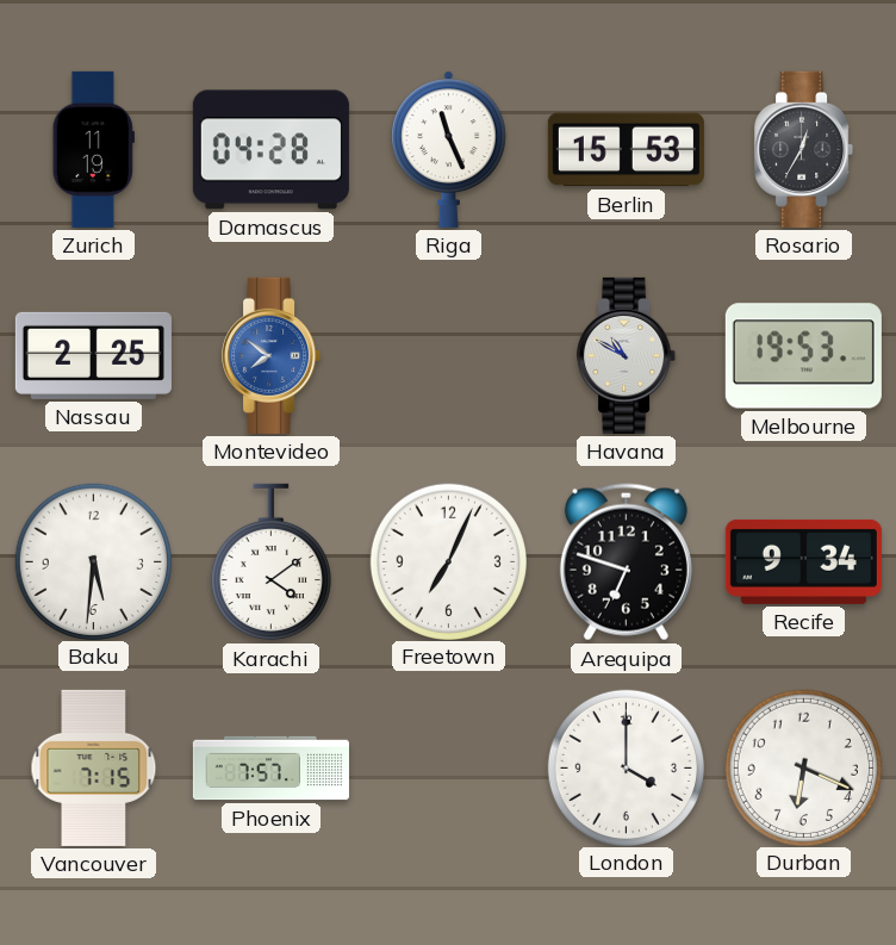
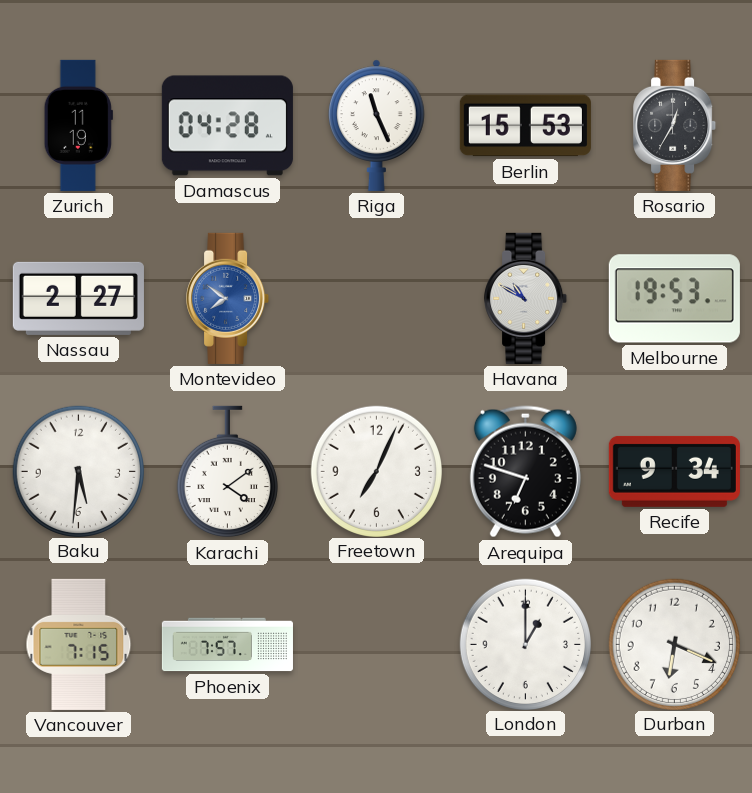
Nassau: 2:25 -> 2:27 (78, 298)
London: 4:00 -> 1:00 (525, 644)
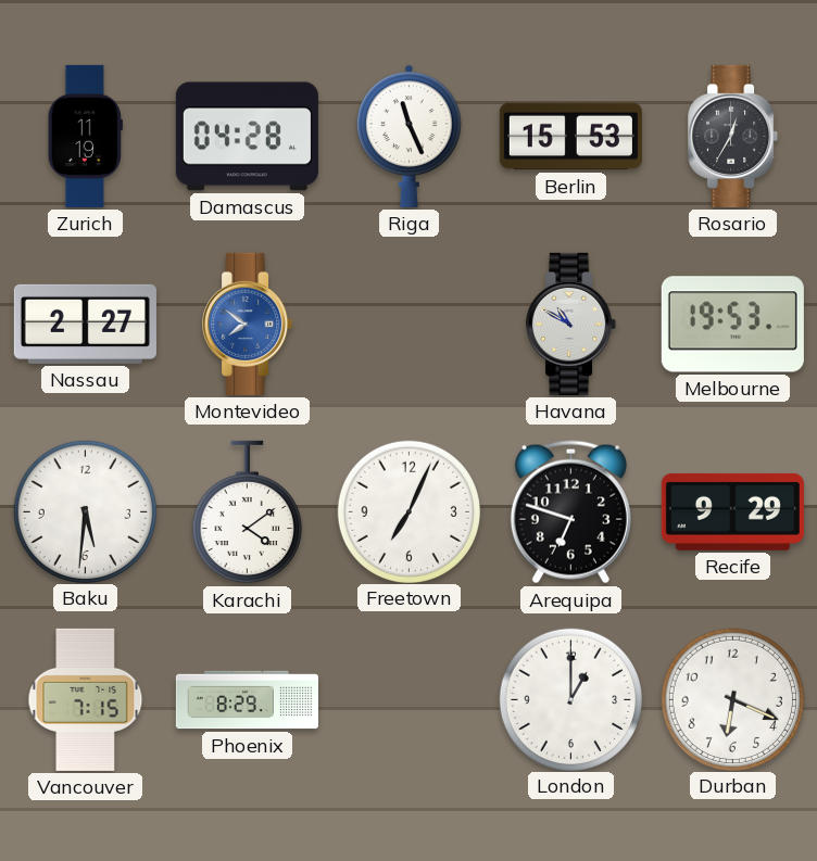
Recife: 9:34 -> 9:29 (732, 511)
Phoenix: 7:57 -> 8:29 (247, 700)
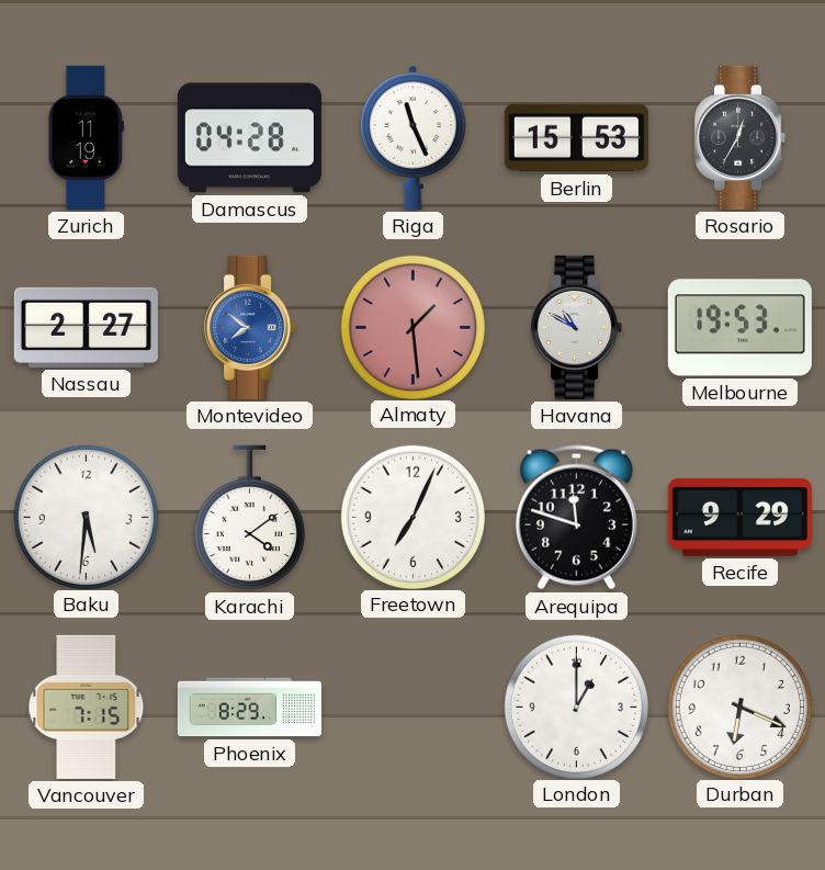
Almaty: none -> 1:29 (412, 327)
Arequipa: 6:48 -> 11:48 (576, 518)
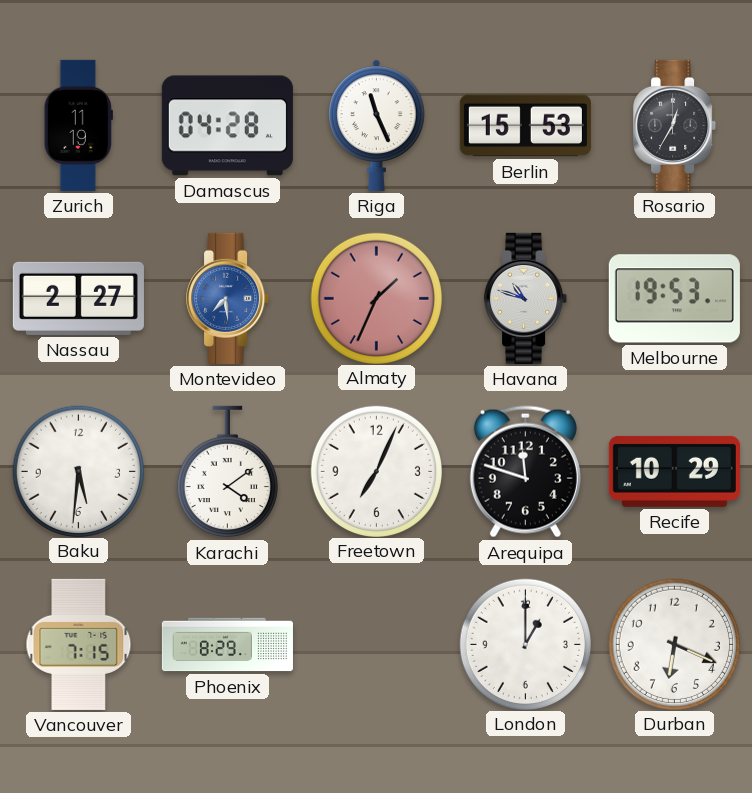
Montevideo: 7:51 -> 7:29 (228, 298)
Almaty: 1:29 -> 1:34 (376, 298)
Havana: 10:50 -> 10:48 (526, 298)
Recife: 9:29 -> 10:29 (674, 471)
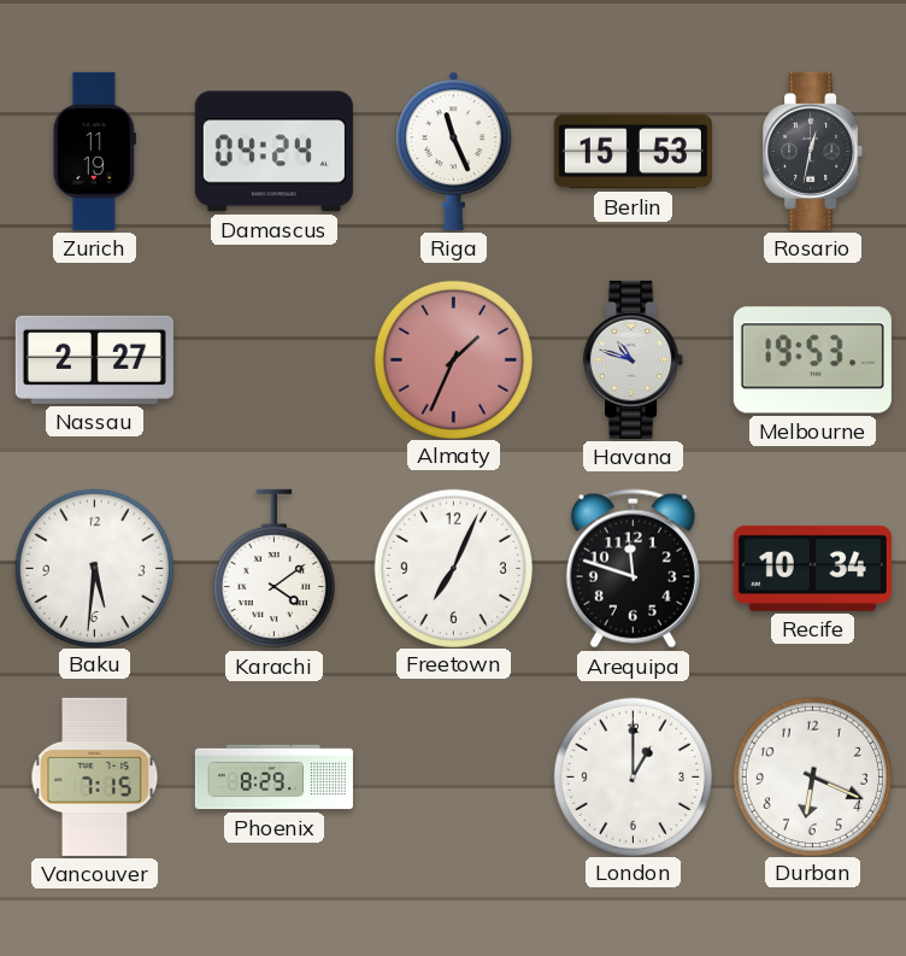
Damascus: 04:28 -> 04:24 (273, 152)
Rosario: 12:35 -> 12:32 (813, 151)
Montevideo: 7:29 -> none (228, 298)
Recife: 10:29 -> 10:34 (812, 568)
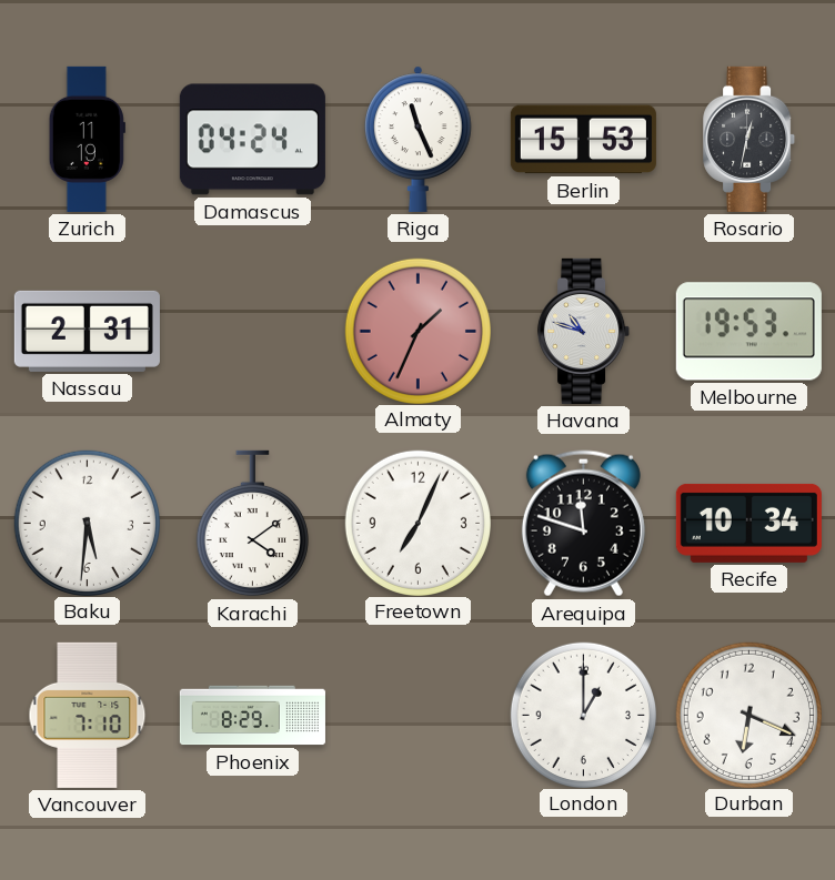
Nassau: 2:27 -> 2:31 (87, 331)
Vancouver: 7:15 -> 7:10 (88, 715)
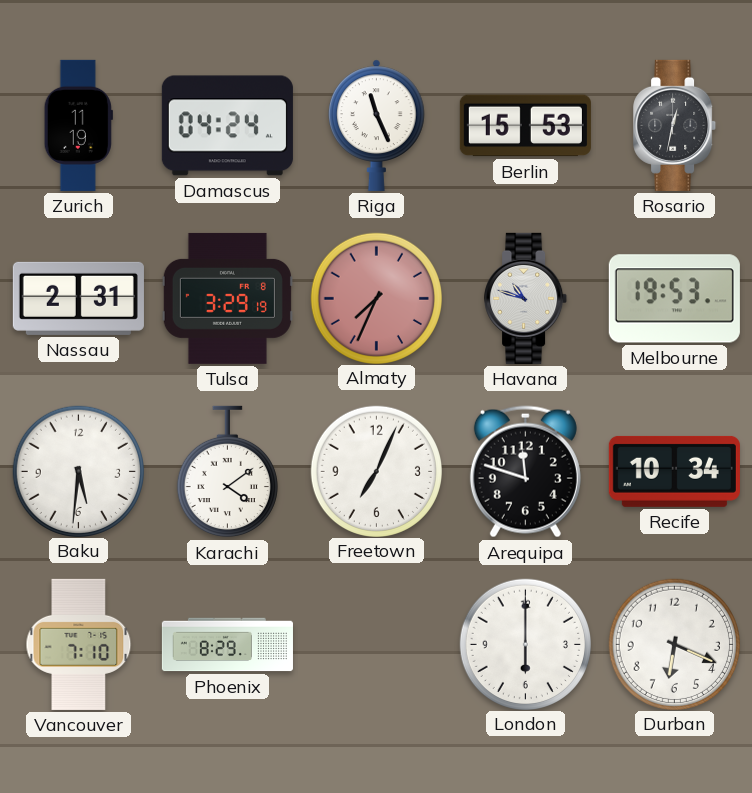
Tulsa: none -> 3:29 (227, 298)
Almaty: 1:34 -> 7:34 (376, 298)
London: 1:00 -> 6:00 (525, 644)
